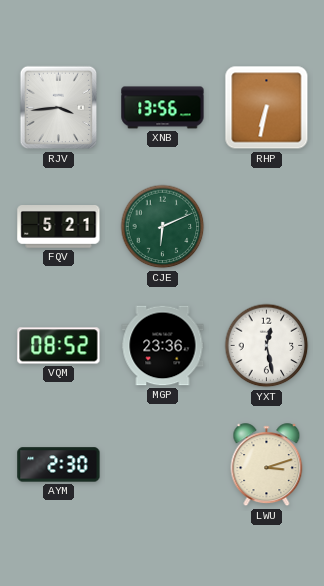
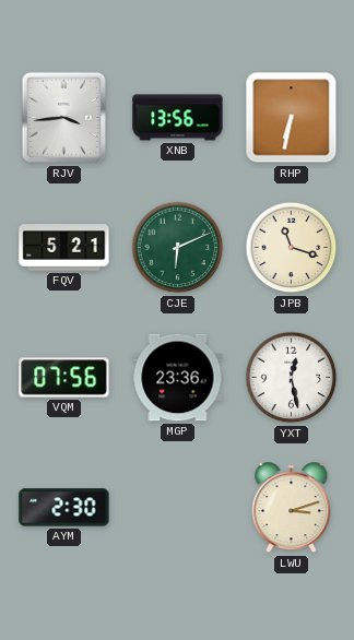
JPB: none -> 11:18 (292, 248)
VQM: 08:52 -> 07:56 (64, 378)
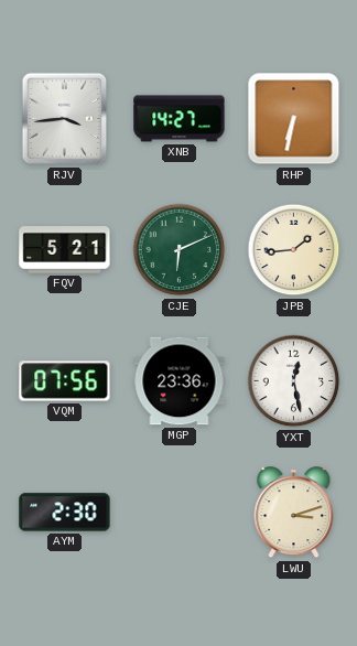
XNB: 13:56 -> 14:27 (180, 119)
JPB: 11:18 -> 1:44 (294, 250)
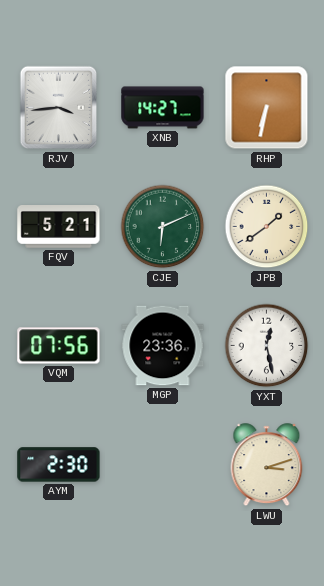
JPB: 1:44 -> 1:39 (267, 227)
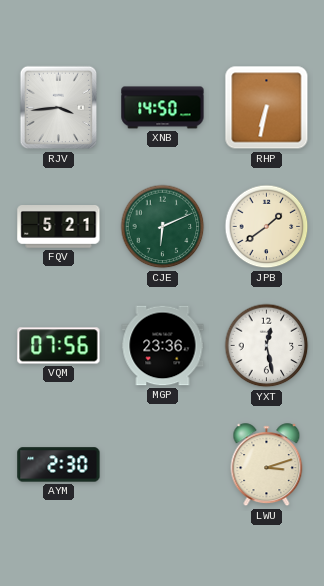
XNB: 14:27 -> 14:50 (163, 108)
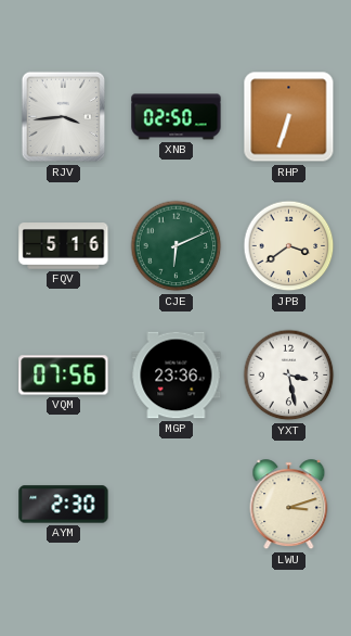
XNB: 14:50 -> 02:50 (177, 117)
RHP: 6:32 -> 6:33 (289, 117)
FQV: 5:21 -> 5:16 (64, 246)
JPB: 1:39 -> 3:39 (289, 246)
YXT: 12:28 -> 3:28 (289, 376)
